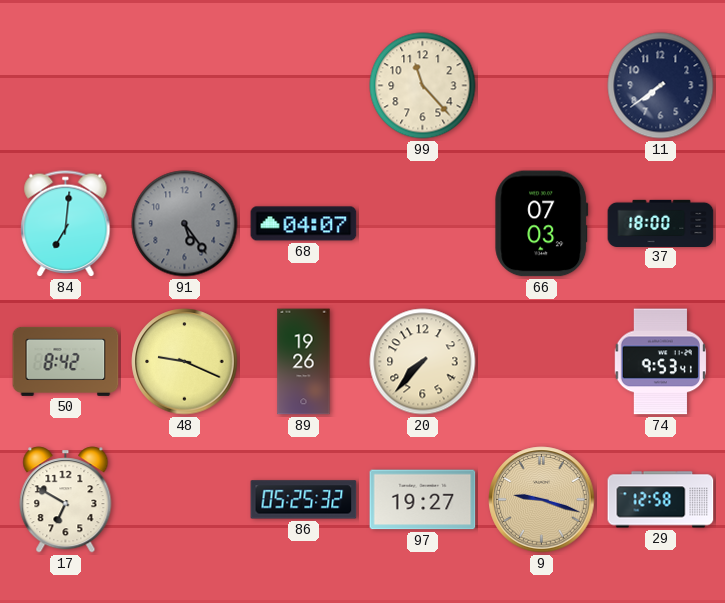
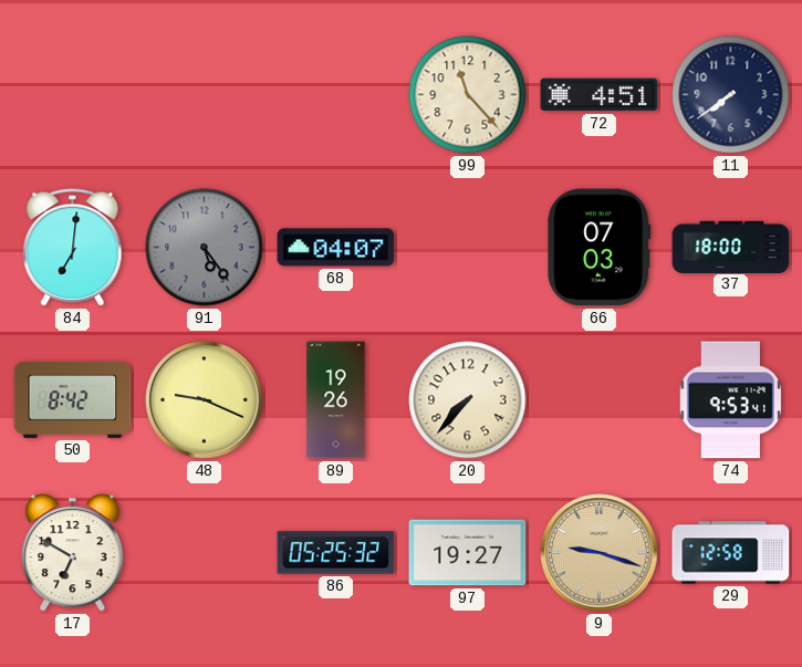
72: none -> 4:51 (600, 95)
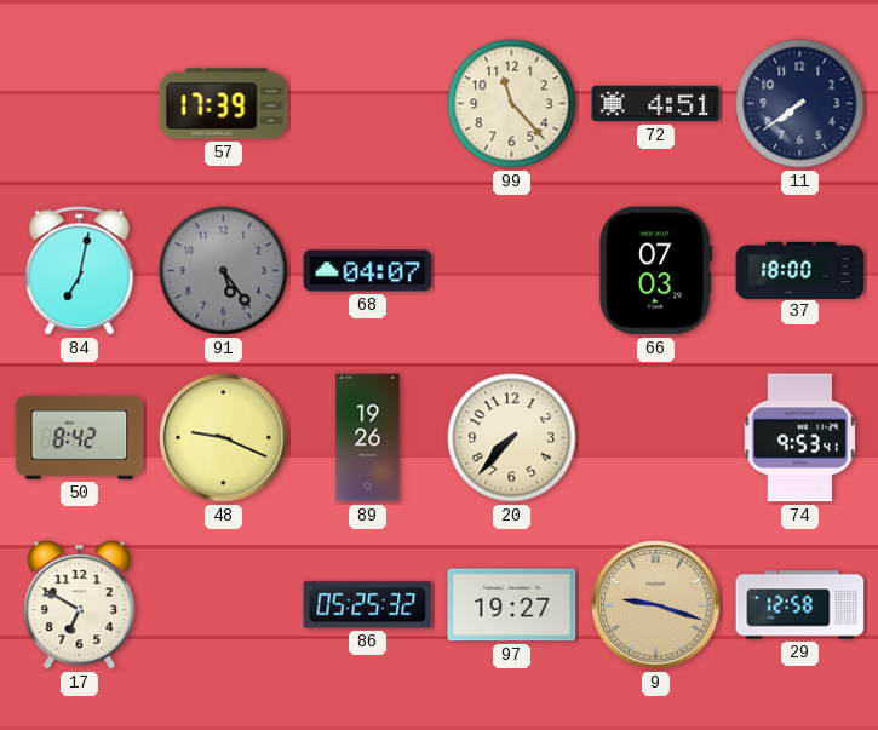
57: none -> 17:39 (224, 104)
84: 7:01 -> 7:02 (80, 271)
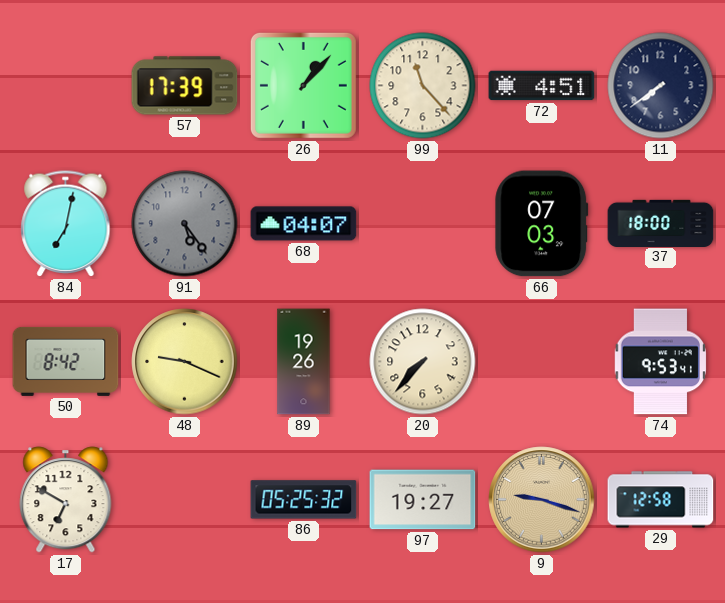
26: none -> 1:07 (303, 85)
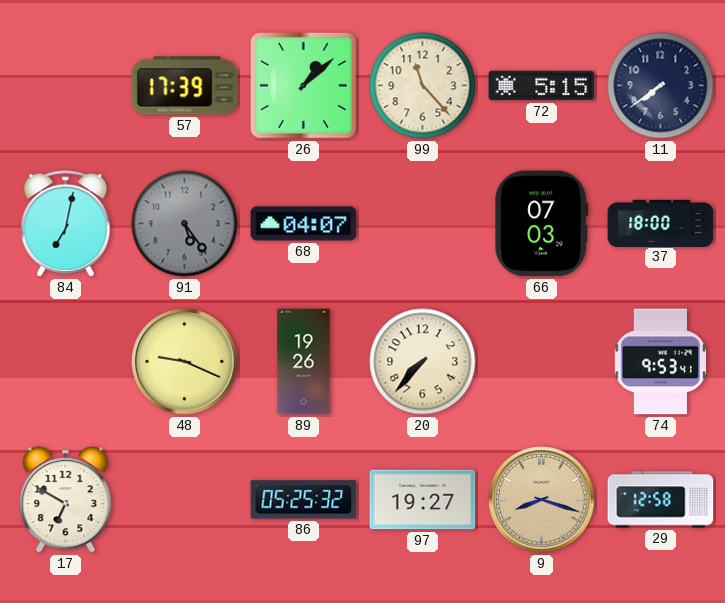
26: 1:07 -> 1:08 (303, 85)
72: 4:51 -> 5:15 (542, 86)
50: 8:42 -> none (66, 361)
9: 9:18 -> 8:18 (542, 500)
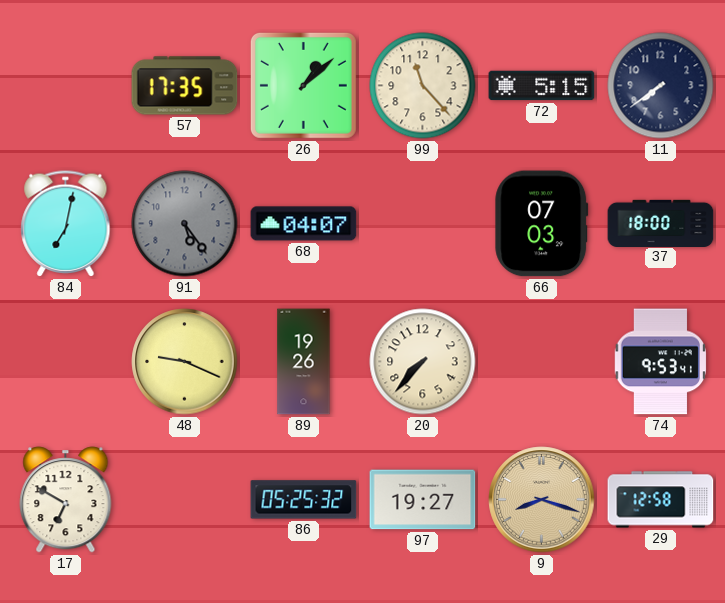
57: 17:39 -> 17:35 (185, 86)
